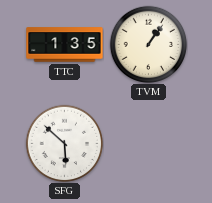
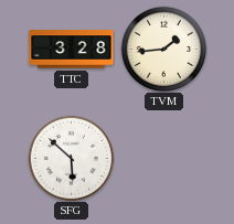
TTC: 1:35 -> 3:28 (72, 50)
TVM: 1:06 -> 1:44 (163, 49)
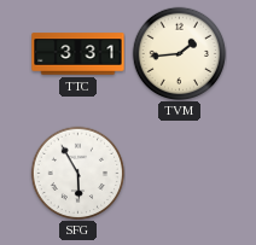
TTC: 3:28 -> 3:31 (78, 54)
SFG: 5:52 -> 5:55 (77, 173)
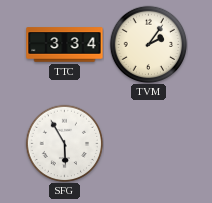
TTC: 3:31 -> 3:34 (65, 45)
TVM: 1:44 -> 2:06 (148, 44)
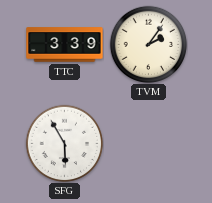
TTC: 3:34 -> 3:39 (65, 45)
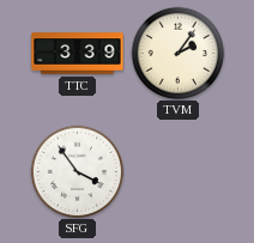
SFG: 5:55 -> 3:54 (77, 171)
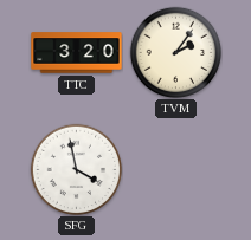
TTC: 3:39 -> 3:20 (77, 53)
SFG: 3:54 -> 3:58 (76, 169)
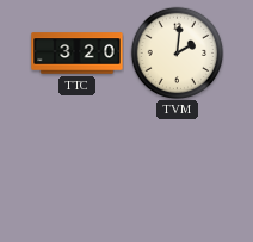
TVM: 2:06 -> 2:01 (177, 52)
SFG: 3:58 -> none (76, 169)
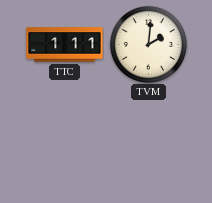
TTC: 3:20 -> 1:11 (65, 45)
